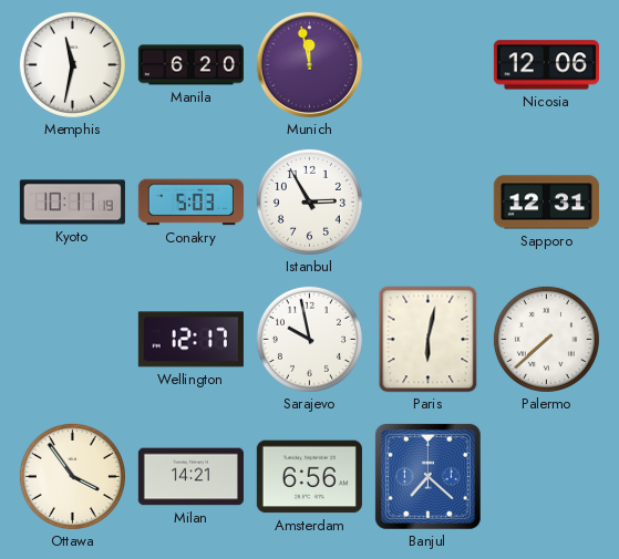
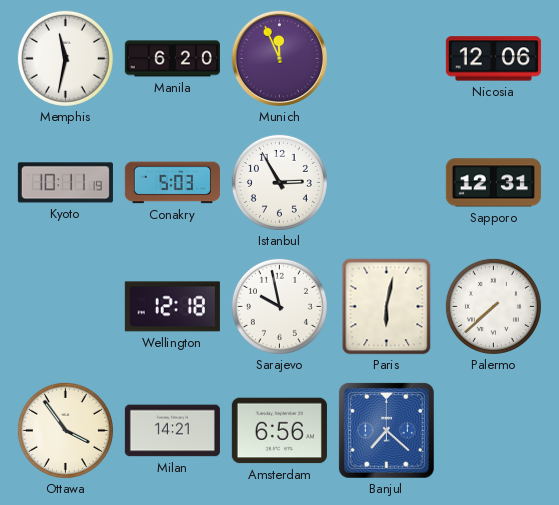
Munich: 11:58 -> 11:56 (279, 58)
Wellington: 12:17 -> 12:18 (172, 307)
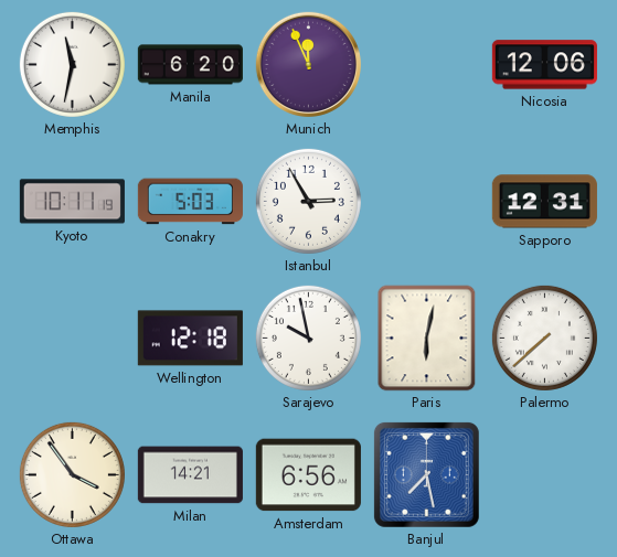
Banjul: 7:22 -> 7:28 (426, 474)
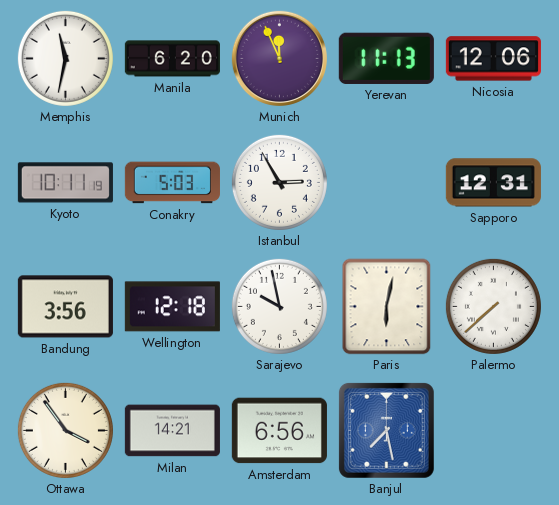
Yerevan: none -> 11:13 (386, 58)
Bandung: none -> 3:56 (65, 307)
